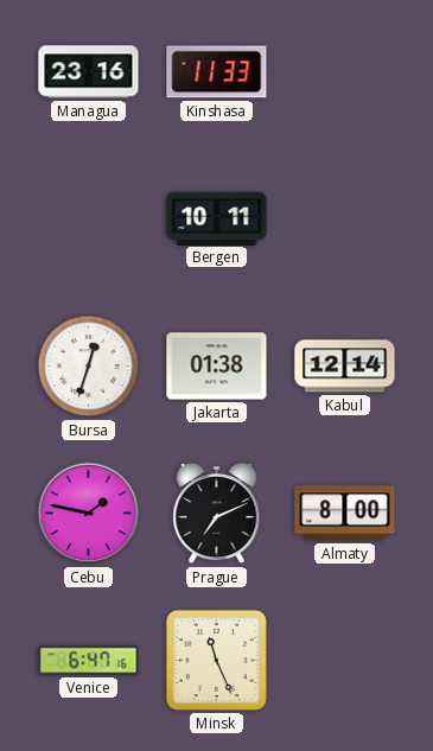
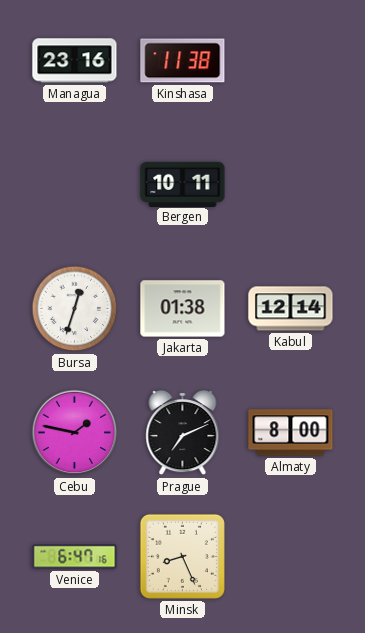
Kinshasa: 11:33 -> 11:38 (183, 61)
Minsk: 11:26 -> 8:26 (182, 556)
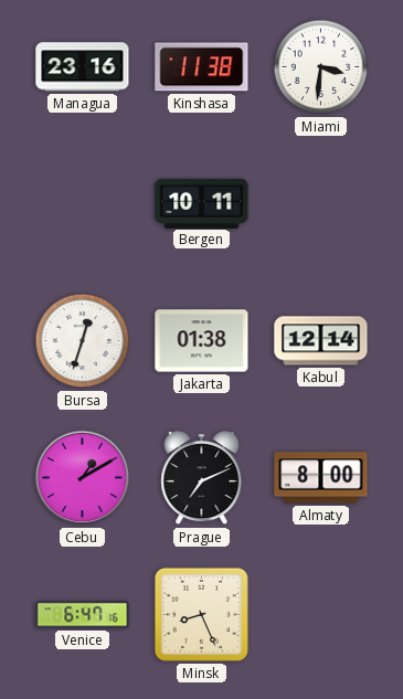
Miami: none -> 3:31 (321, 67)
Cebu: 1:47 -> 1:10 (83, 478)
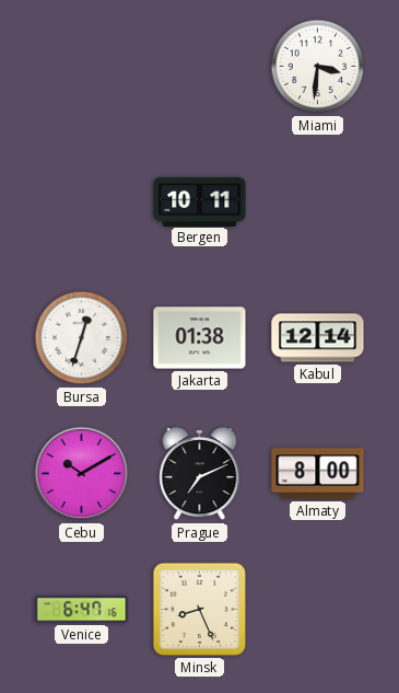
Managua: 23:16 -> none (83, 67)
Kinshasa: 11:38 -> none (202, 67)
Cebu: 1:10 -> 10:10 (82, 474)
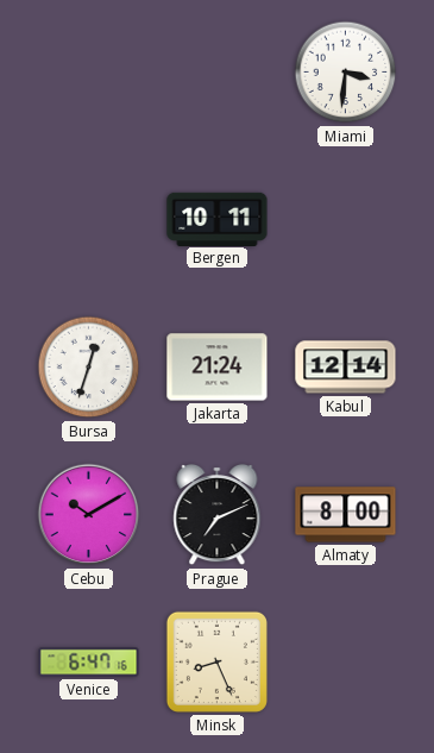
Jakarta: 01:38 -> 21:24 (218, 368)
